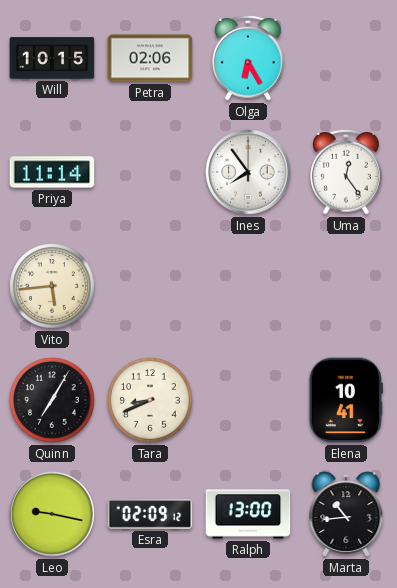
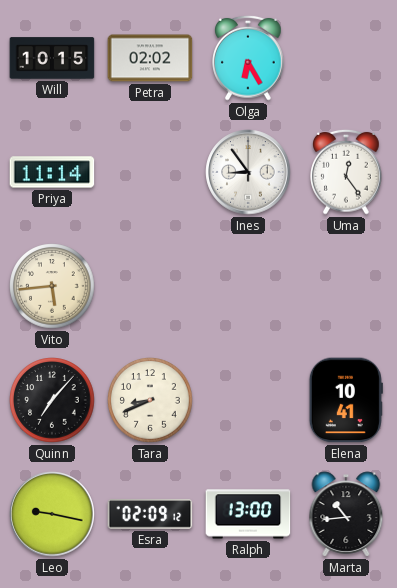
Petra: 02:06 -> 02:02 (150, 58)
Ines: 7:54 -> 8:54 (248, 172)
Quinn: 7:05 -> 7:07 (52, 400)
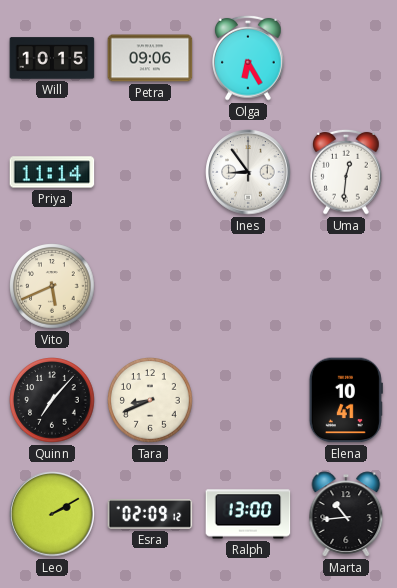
Petra: 02:02 -> 09:06 (150, 58)
Uma: 12:24 -> 12:31 (346, 172)
Vito: 5:44 -> 5:41 (52, 286)
Leo: 9:17 -> 2:10 (52, 514)
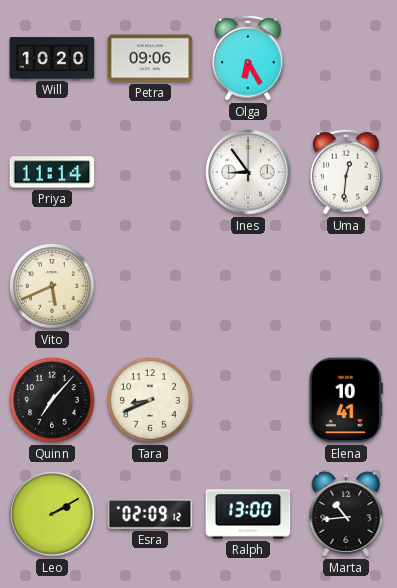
Will: 10:15 -> 10:20 (52, 58)
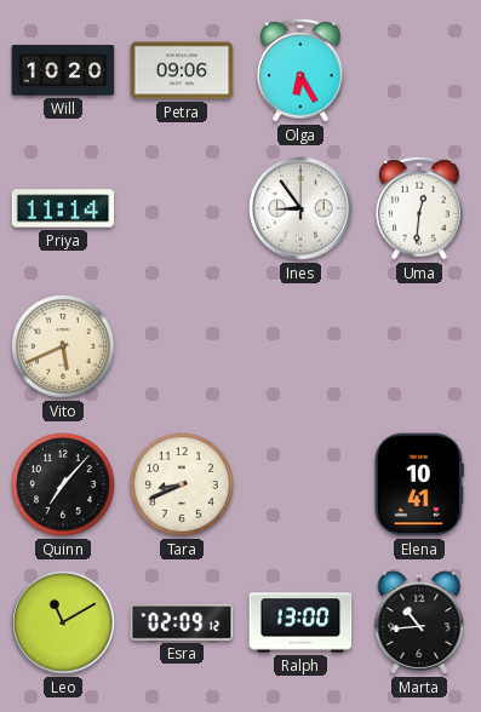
Leo: 2:10 -> 11:10 (63, 622)
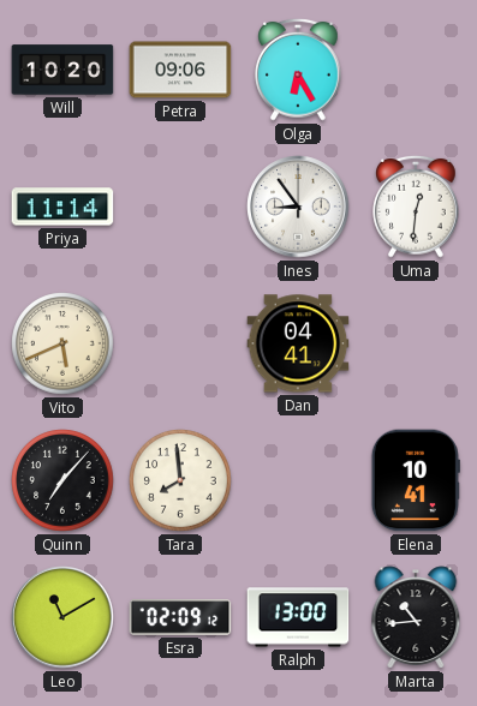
Dan: none -> 04:41 (298, 343)
Tara: 8:41 -> 7:59 (180, 480)
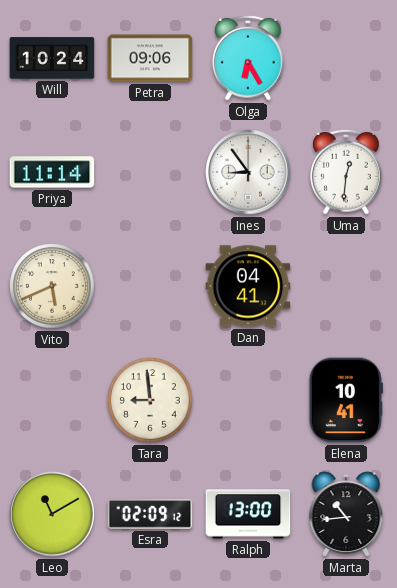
Will: 10:20 -> 10:24 (52, 58)
Quinn: 7:07 -> none (62, 480)
Tara: 7:59 -> 8:59 (150, 400)
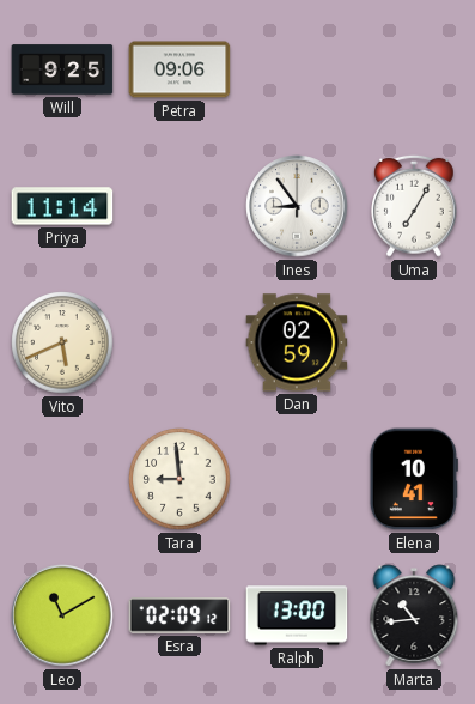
Will: 10:24 -> 9:25 (62, 69)
Olga: 6:25 -> none (248, 58)
Uma: 12:31 -> 7:05 (414, 206)
Dan: 04:41 -> 02:59 (297, 342)
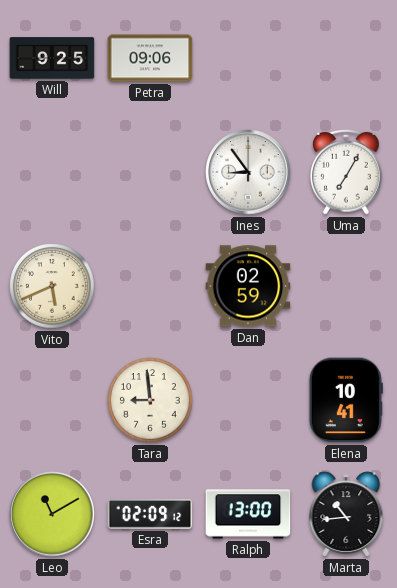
Priya: 11:14 -> none (62, 206)
